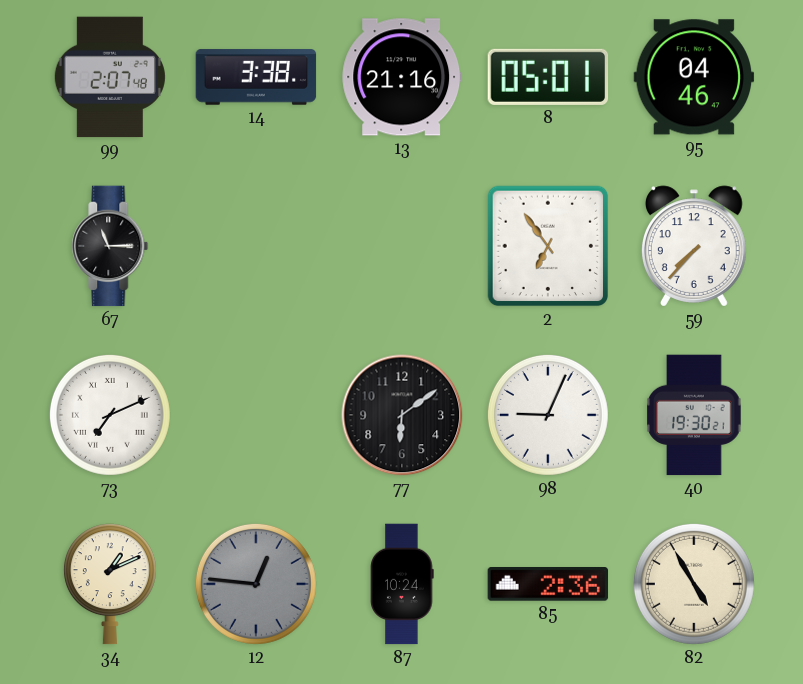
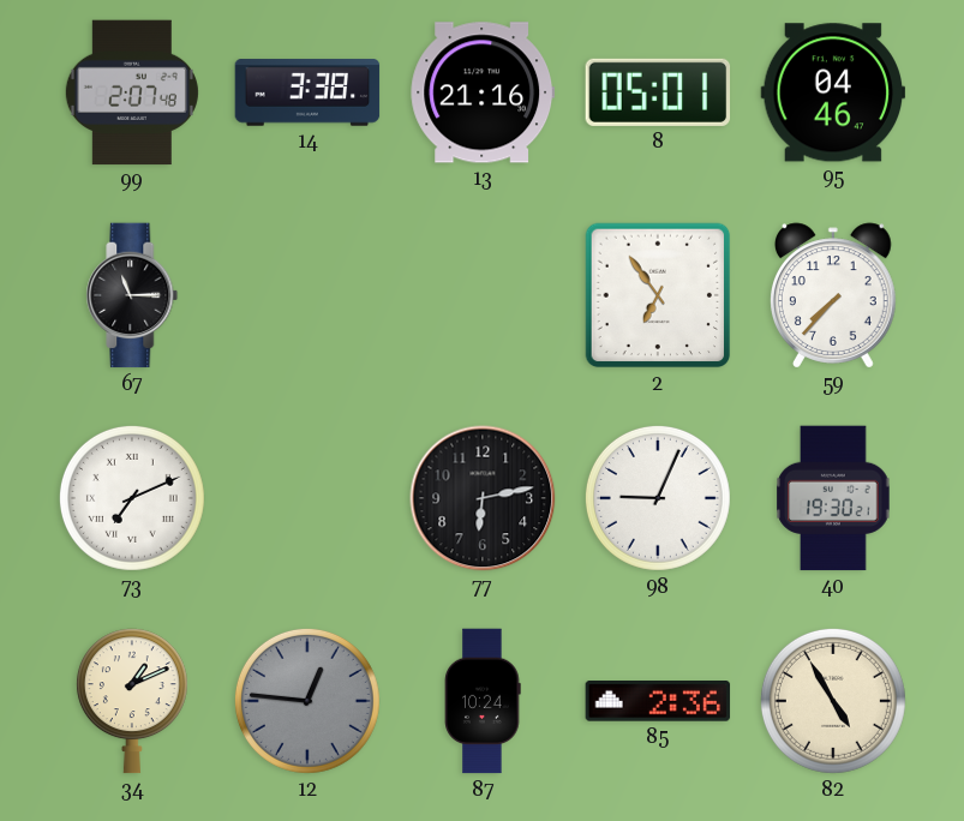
77: 6:09 -> 6:13 (483, 498)
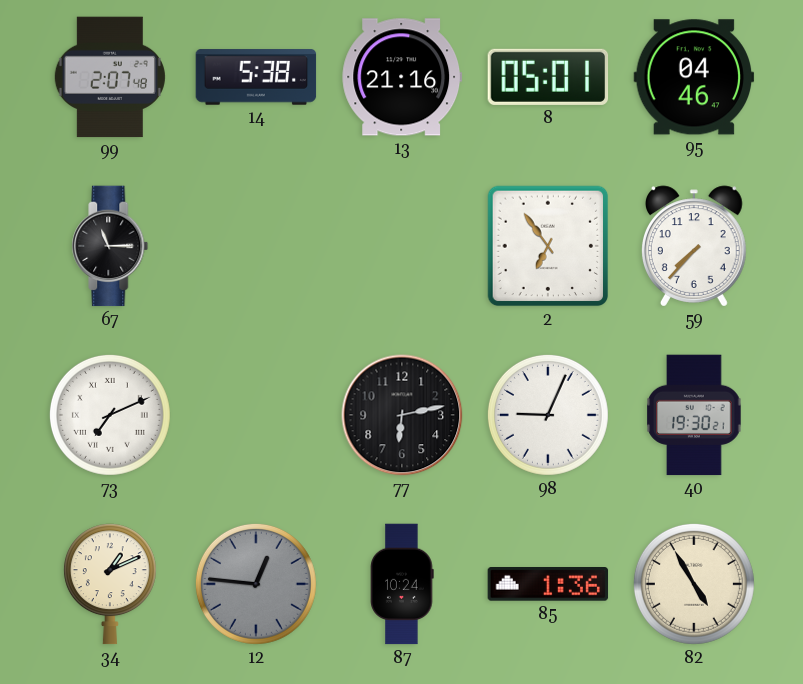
14: 3:38 -> 5:38 (256, 77)
85: 2:36 -> 1:36 (548, 585)
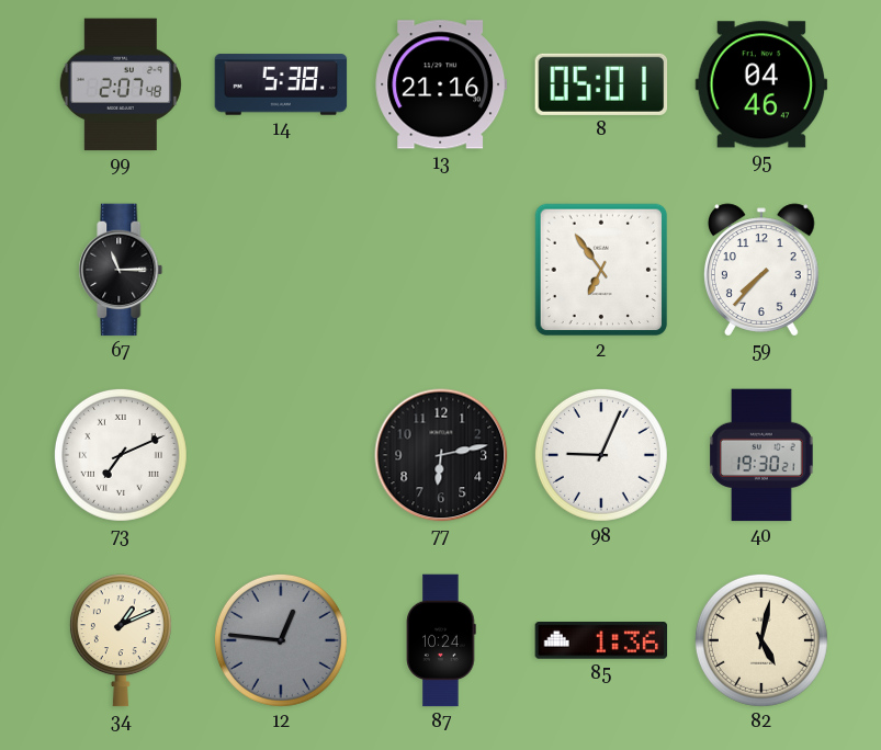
82: 4:55 -> 5:02 (761, 640)
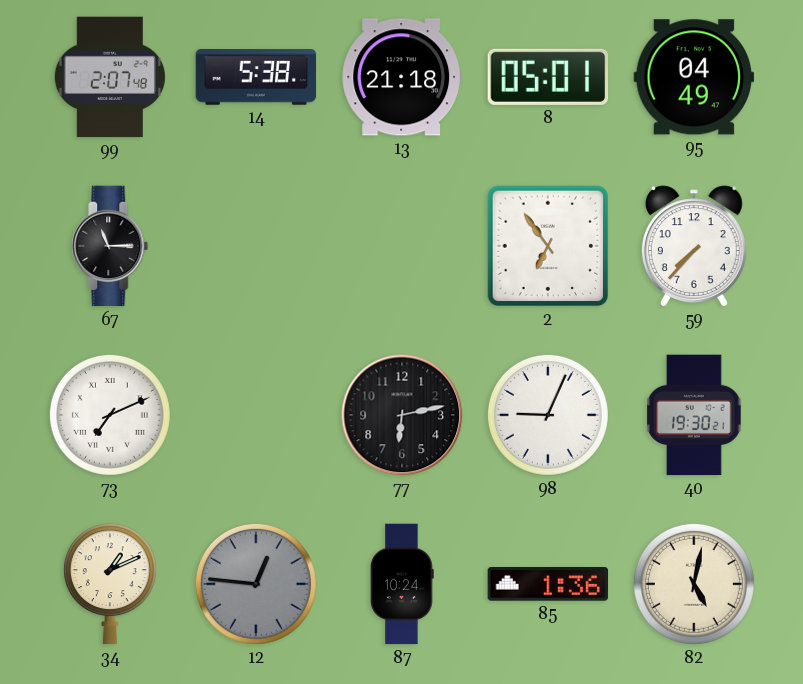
13: 21:16 -> 21:18 (402, 77)
95: 04:46 -> 04:49 (694, 77)
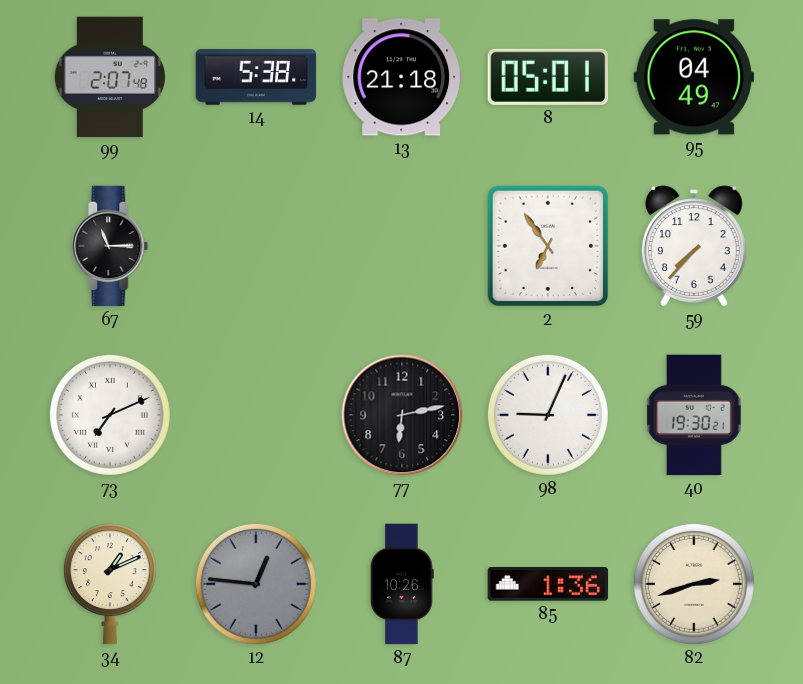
87: 10:24 -> 10:26 (402, 584)
82: 5:02 -> 2:42 (694, 584)
